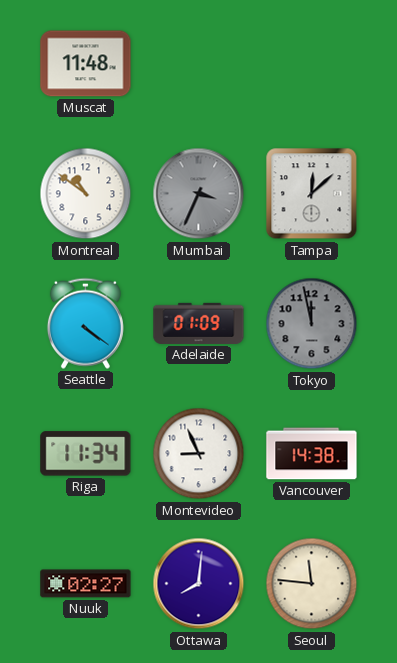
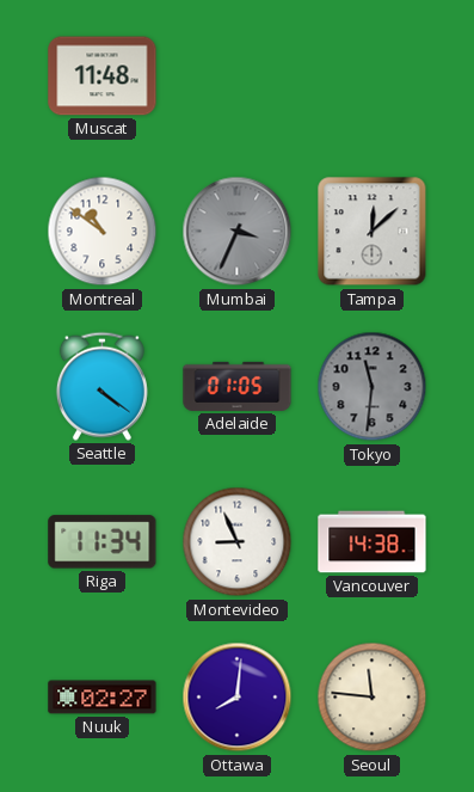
Adelaide: 01:09 -> 01:05 (238, 386)
Tokyo: 11:58 -> 11:31 (373, 387)
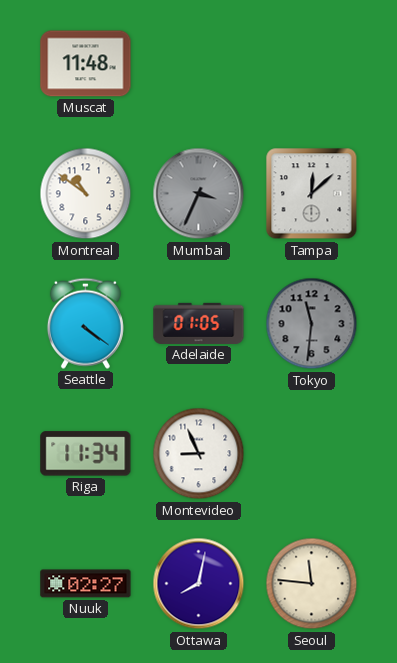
Vancouver: 14:38 -> none (373, 542)
Ottawa: 8:01 -> 8:02 (199, 584)
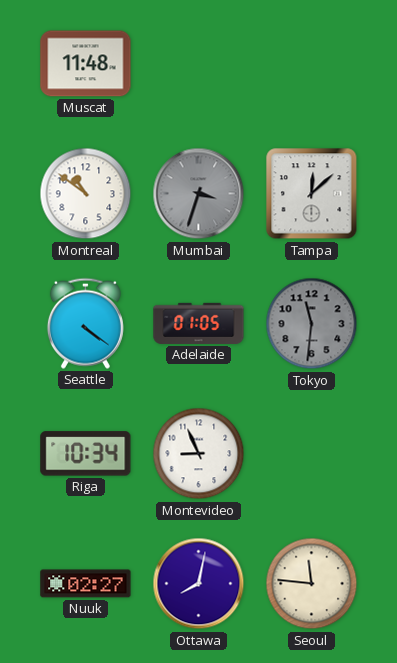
Mumbai: 3:34 -> 3:33 (199, 194)
Riga: 11:34 -> 10:34 (86, 454)
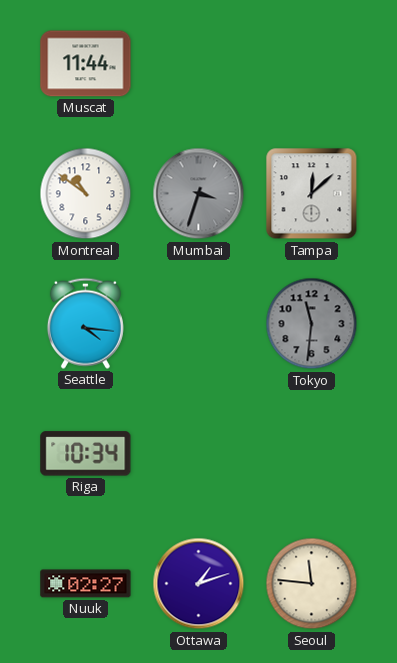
Muscat: 11:48 -> 11:44 (86, 64)
Seattle: 4:21 -> 4:16 (85, 323)
Adelaide: 01:05 -> none (199, 323)
Montevideo: 8:56 -> none (199, 454)
Ottawa: 8:02 -> 1:12 (199, 584)
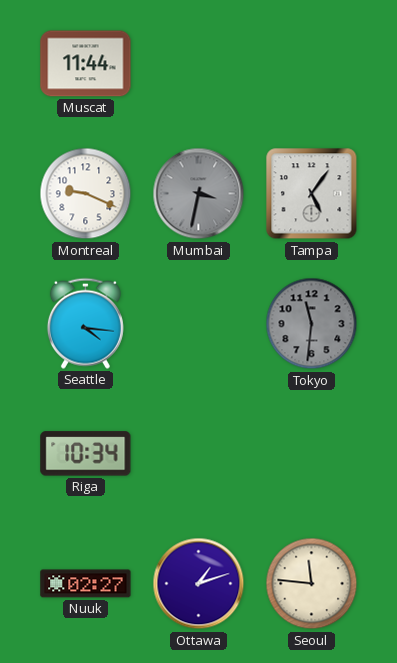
Montreal: 10:51 -> 9:19 (86, 194)
Mumbai: 3:33 -> 3:32 (199, 194)
Tampa: 12:08 -> 5:06 (312, 194)
